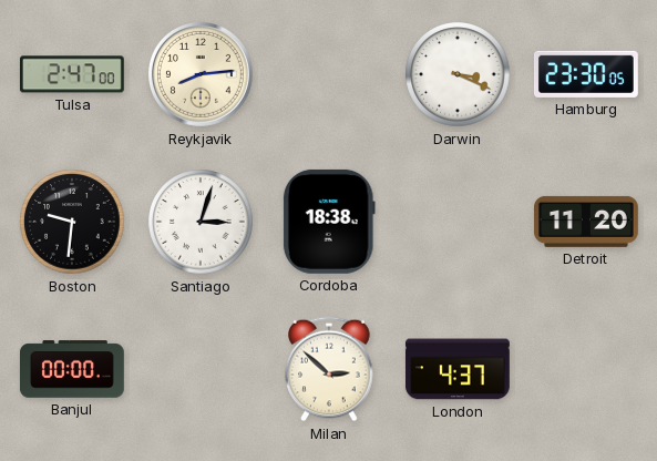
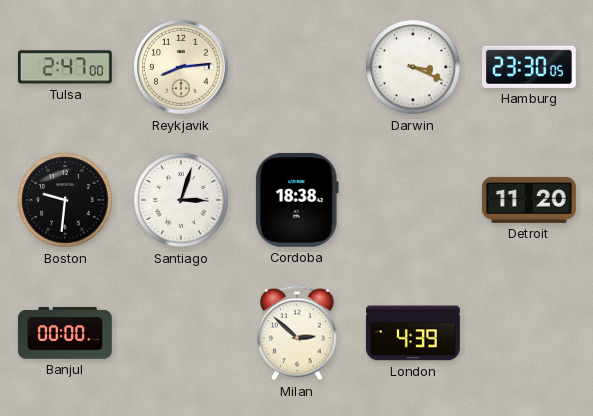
London: 4:37 -> 4:39 (413, 333)
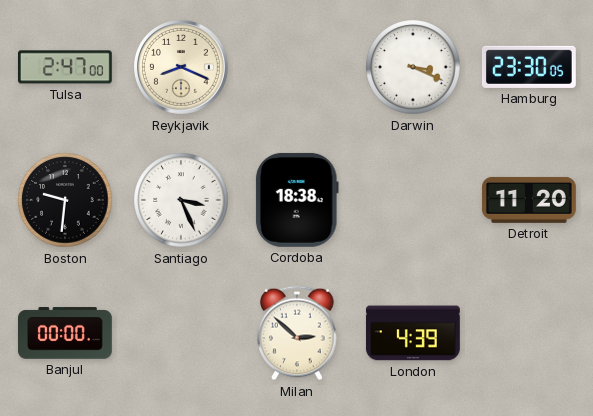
Reykjavik: 8:14 -> 8:19 (182, 68)
Santiago: 3:03 -> 3:26 (181, 200)
